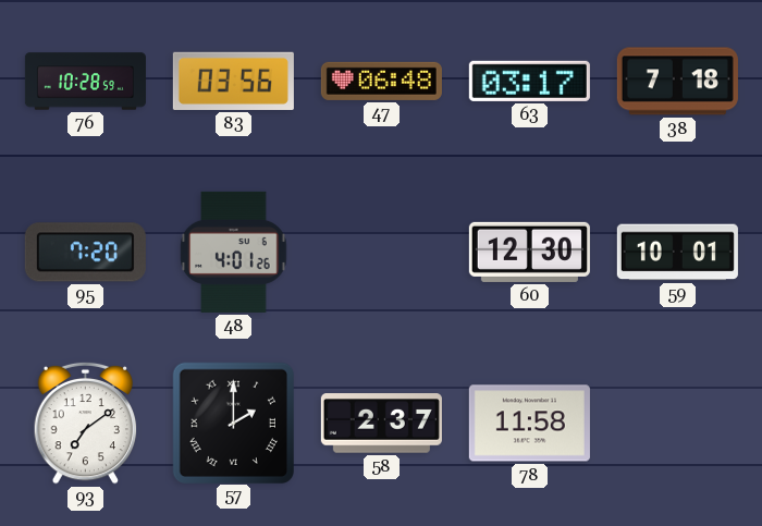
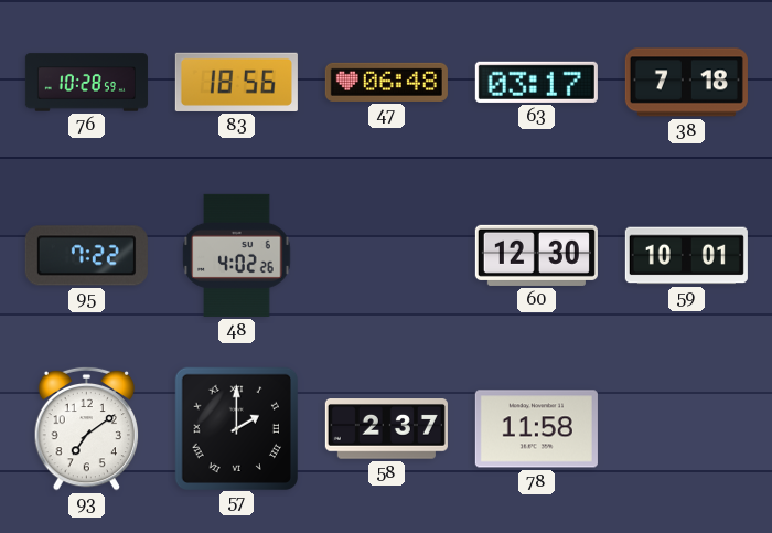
83: 03:56 -> 18:56 (236, 82)
95: 7:20 -> 7:22 (86, 256)
48: 4:01 -> 4:02 (237, 255)
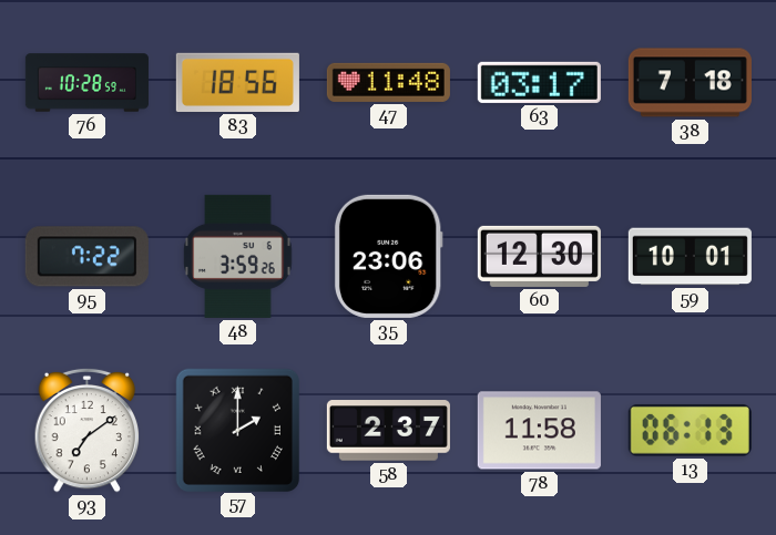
47: 06:48 -> 11:48 (388, 82)
48: 4:02 -> 3:59 (238, 256)
35: none -> 23:06 (388, 256)
13: none -> 06:13 (690, 430)
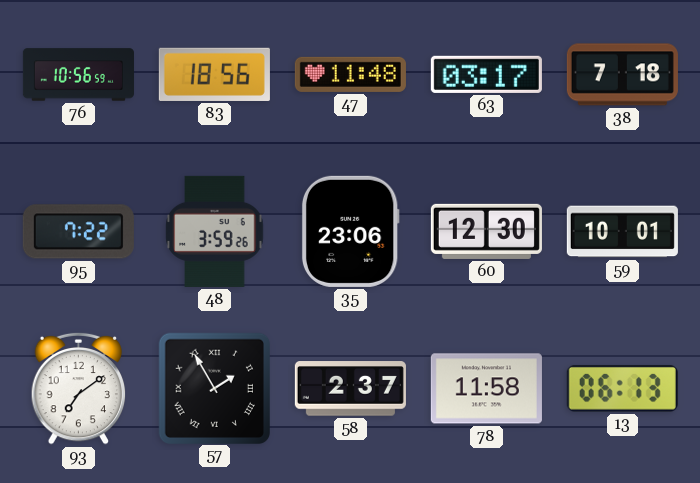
76: 10:28 -> 10:56 (78, 75)
57: 2:00 -> 1:55 (214, 388)
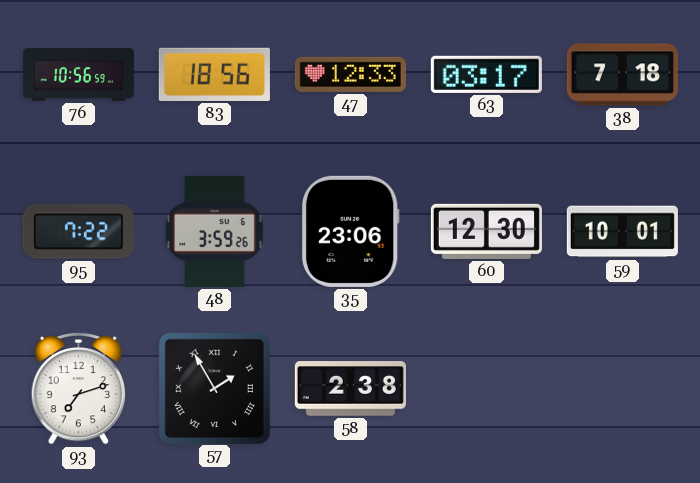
47: 11:48 -> 12:33 (350, 74)
93: 7:09 -> 7:12 (79, 388)
58: 2:37 -> 2:38 (350, 389)
78: 11:58 -> none (486, 389)
13: 06:13 -> none (622, 388)
